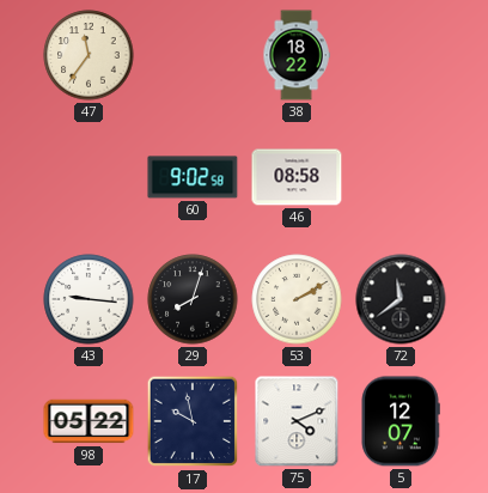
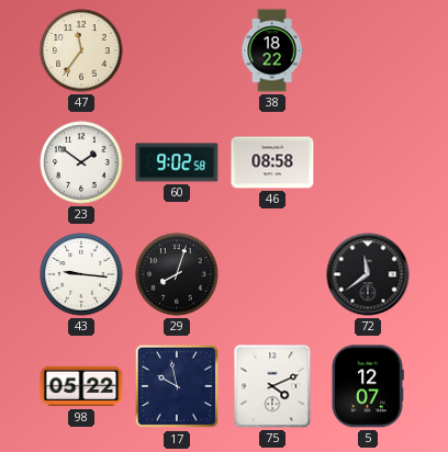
23: none -> 1:51 (81, 162)
53: 2:10 -> none (297, 299)
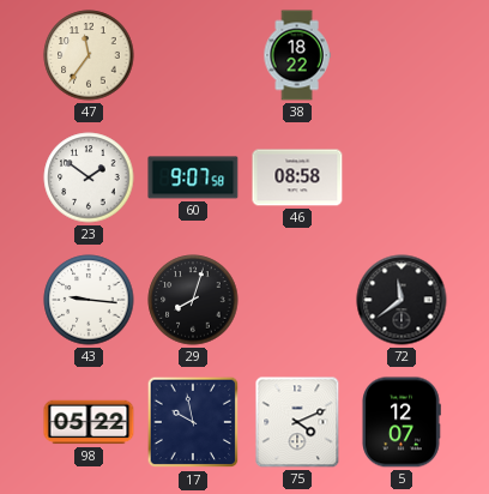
60: 9:02 -> 9:07 (193, 177)
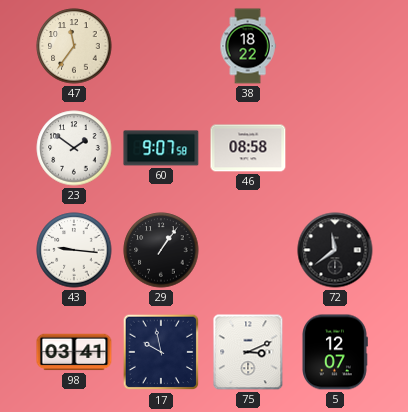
29: 8:03 -> 1:06 (161, 250)
98: 05:22 -> 03:41 (74, 352)
75: 4:11 -> 3:11 (248, 352)
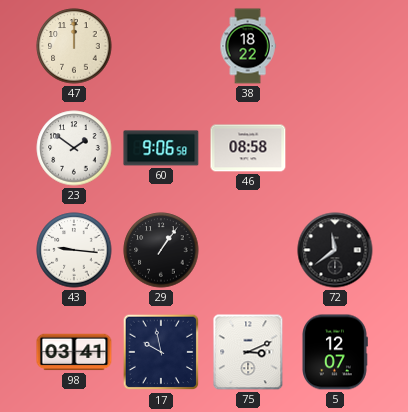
47: 11:36 -> 12:00 (74, 46)
60: 9:07 -> 9:06 (161, 148)
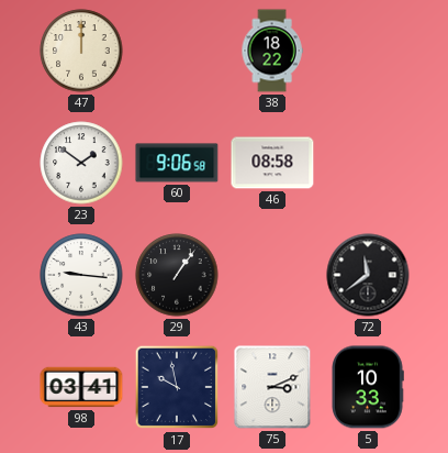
5: 12:07 -> 10:33 (368, 387)
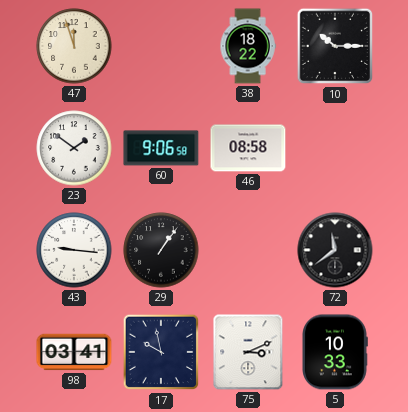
47: 12:00 -> 11:57 (74, 46)
10: none -> 10:15 (335, 46)
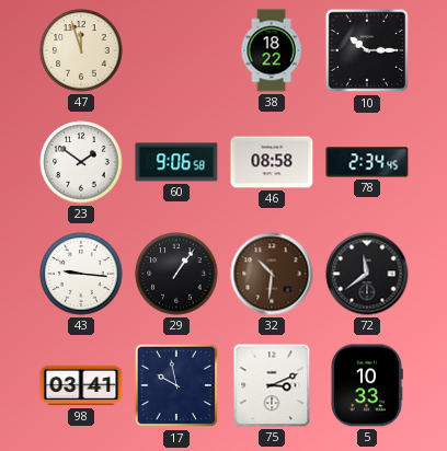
78: none -> 2:34 (367, 162)
32: none -> 10:31 (272, 274)
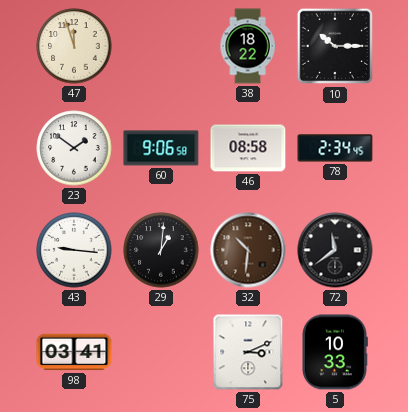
29: 1:06 -> 1:01 (161, 250)
17: 9:58 -> none (176, 385)
